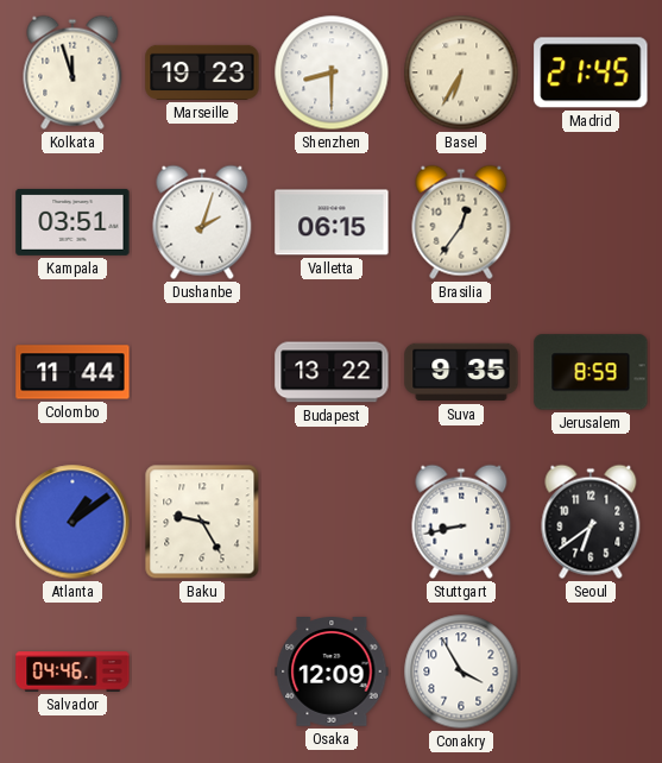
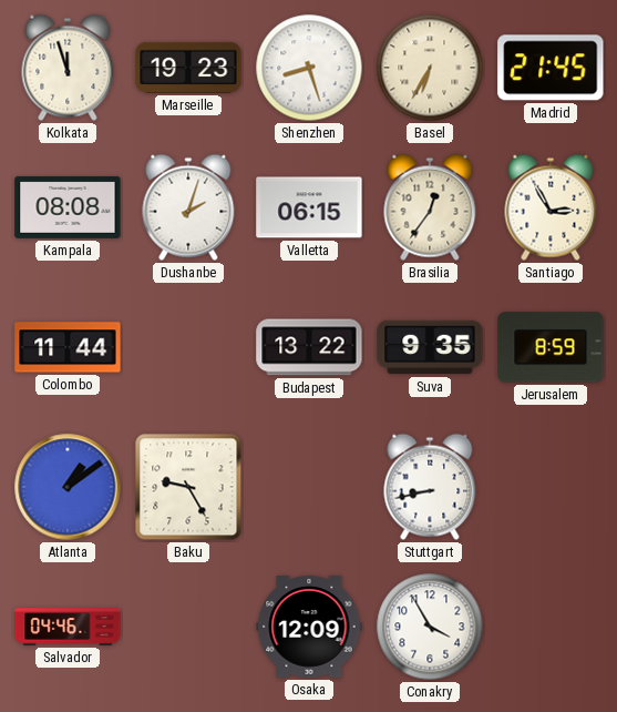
Shenzhen: 8:30 -> 8:27 (309, 68)
Kampala: 03:51 -> 08:08 (68, 207)
Santiago: none -> 2:55 (551, 207)
Seoul: 6:39 -> none (591, 522)
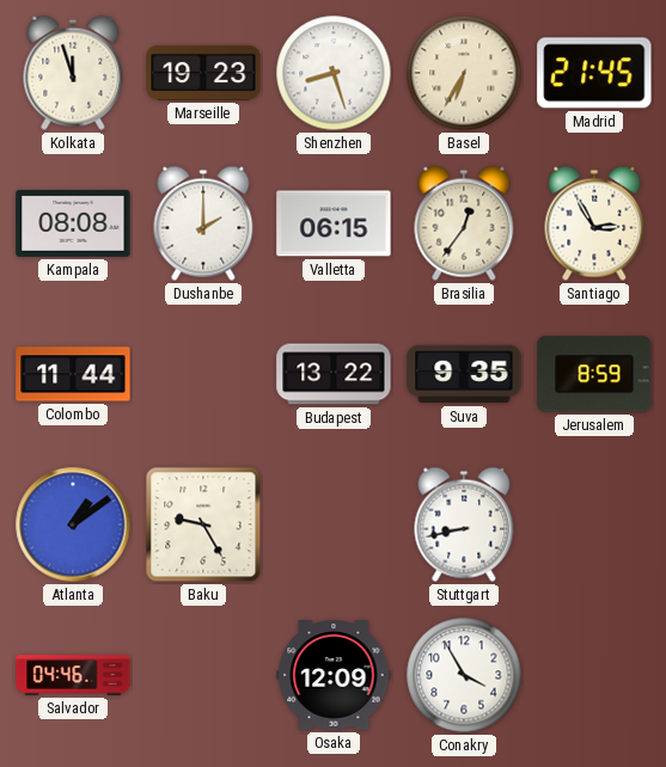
Dushanbe: 2:03 -> 2:00 (203, 223)
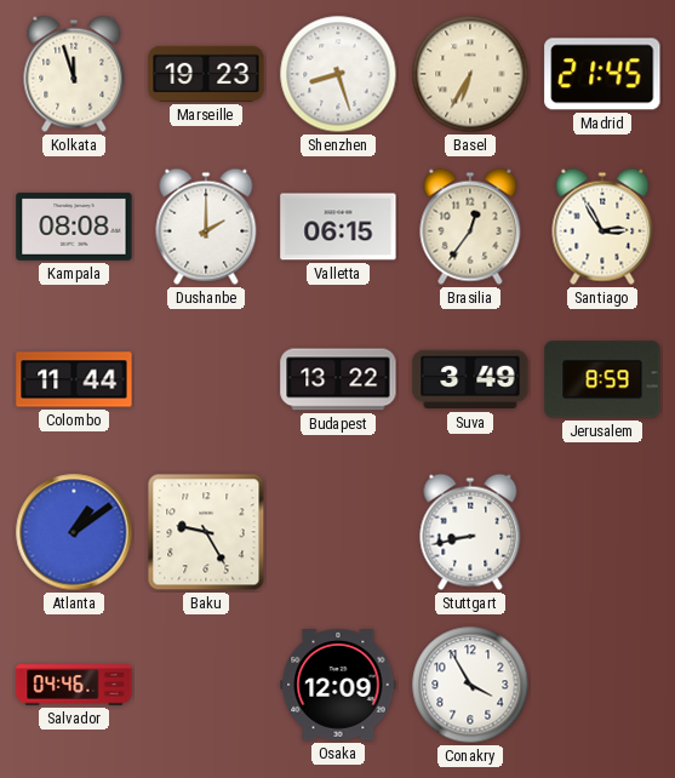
Suva: 9:35 -> 3:49 (470, 379)
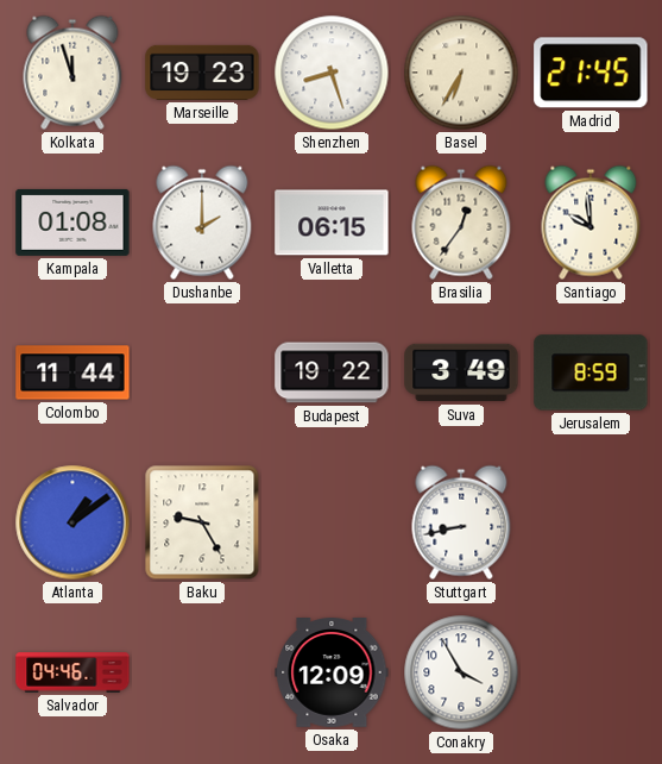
Kampala: 08:08 -> 01:08 (72, 223)
Santiago: 2:55 -> 9:59 (591, 223)
Budapest: 13:22 -> 19:22 (332, 372)
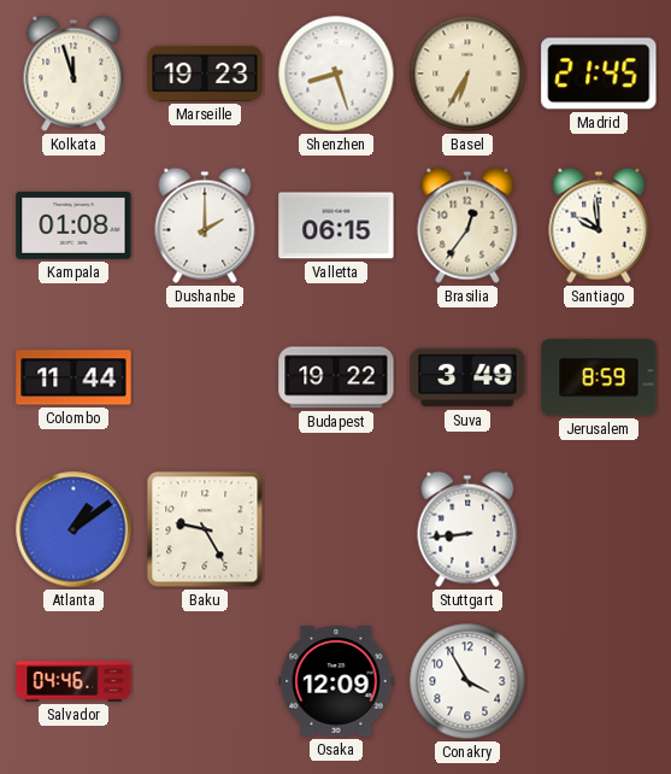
Stuttgart: 8:43 -> 8:44 (467, 529)
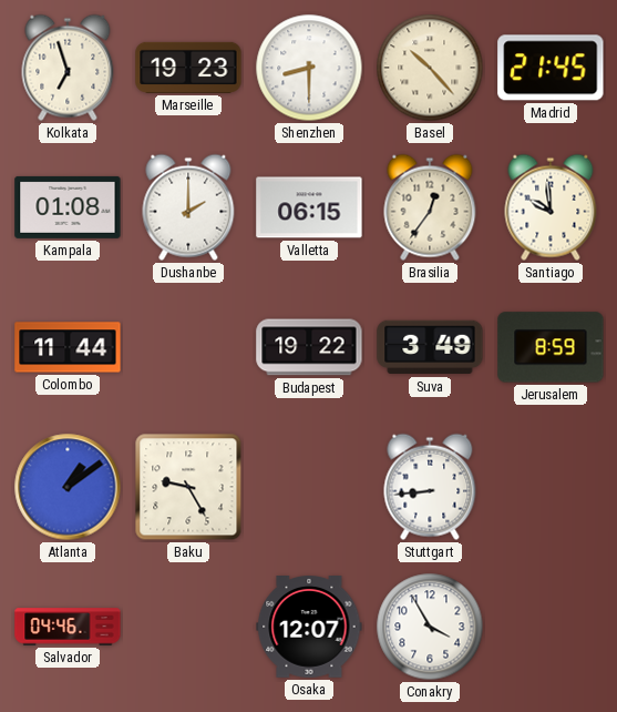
Kolkata: 11:57 -> 6:57 (68, 68)
Shenzhen: 8:27 -> 8:30 (309, 68)
Basel: 6:35 -> 10:23 (430, 68)
Osaka: 12:09 -> 12:07 (309, 628)
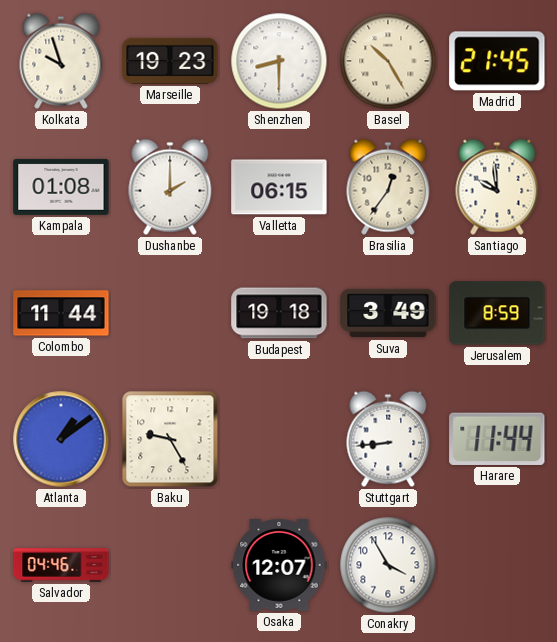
Kolkata: 6:57 -> 9:57 (61, 61)
Basel: 10:23 -> 10:25 (388, 61)
Budapest: 19:22 -> 19:18 (279, 313)
Harare: none -> 11:44 (497, 439)
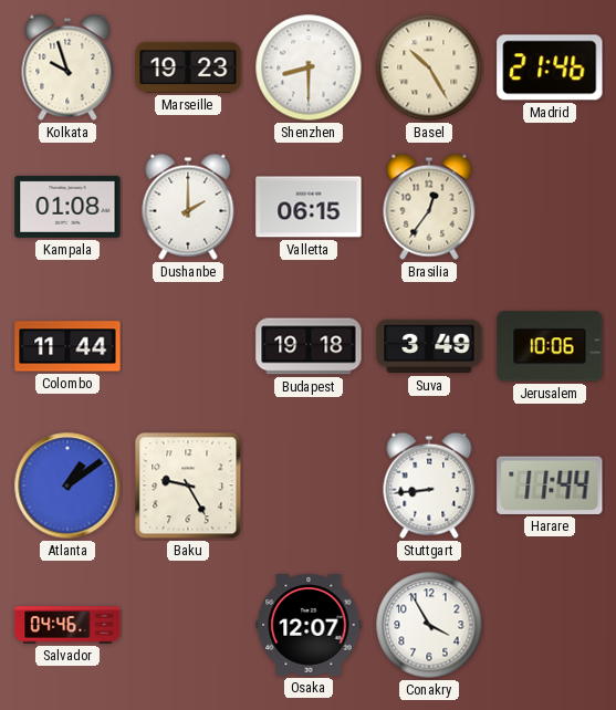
Madrid: 21:45 -> 21:46 (550, 67)
Santiago: 9:59 -> none (497, 187)
Jerusalem: 8:59 -> 10:06 (550, 346)
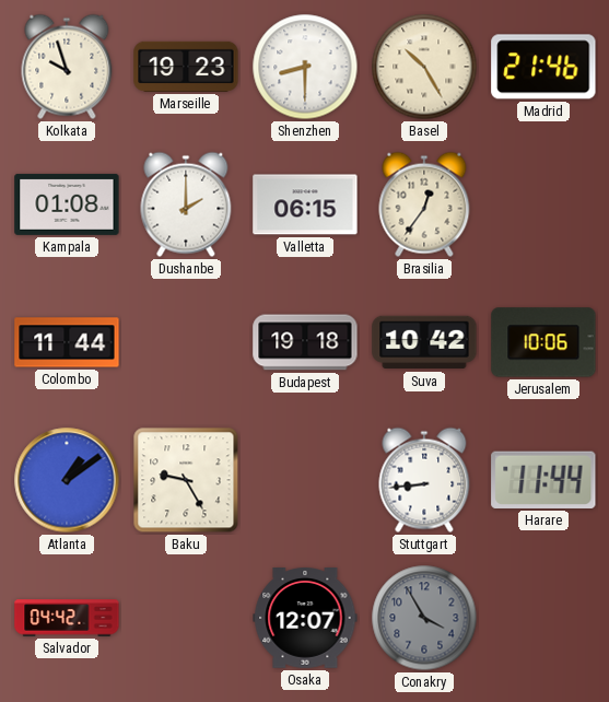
Suva: 3:49 -> 10:42 (424, 342)
Salvador: 04:46 -> 04:42 (67, 618)
Conakry dial: white -> grey (424, 618)
